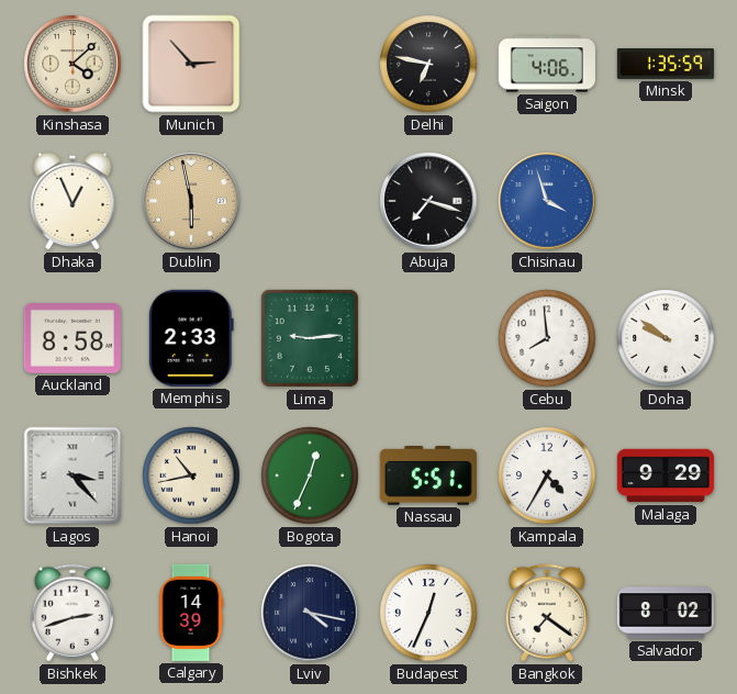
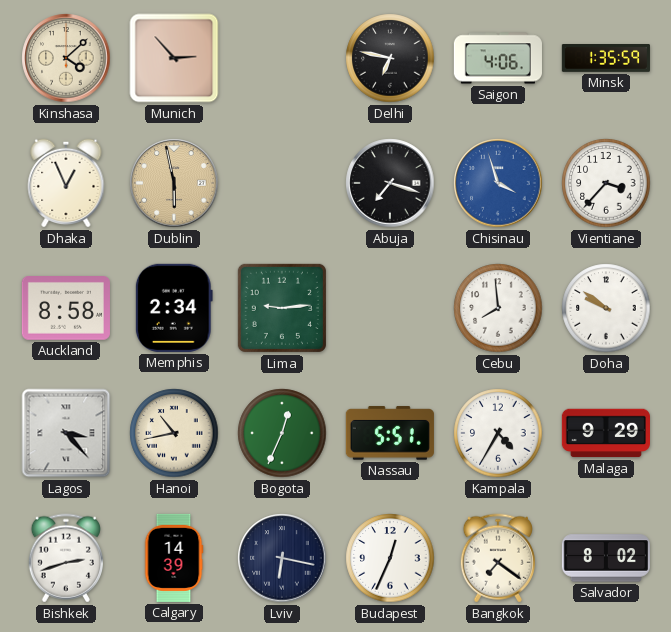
Vientiane: none -> 3:37 (606, 183)
Memphis: 2:33 -> 2:34 (174, 308)
Lviv: 4:17 -> 6:17 (282, 558)
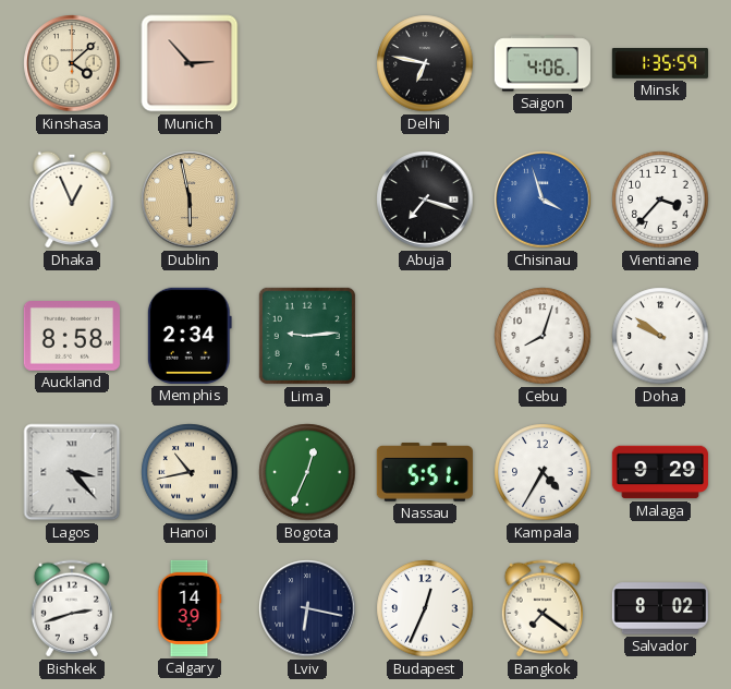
Cebu: 7:59 -> 8:03 (543, 336)
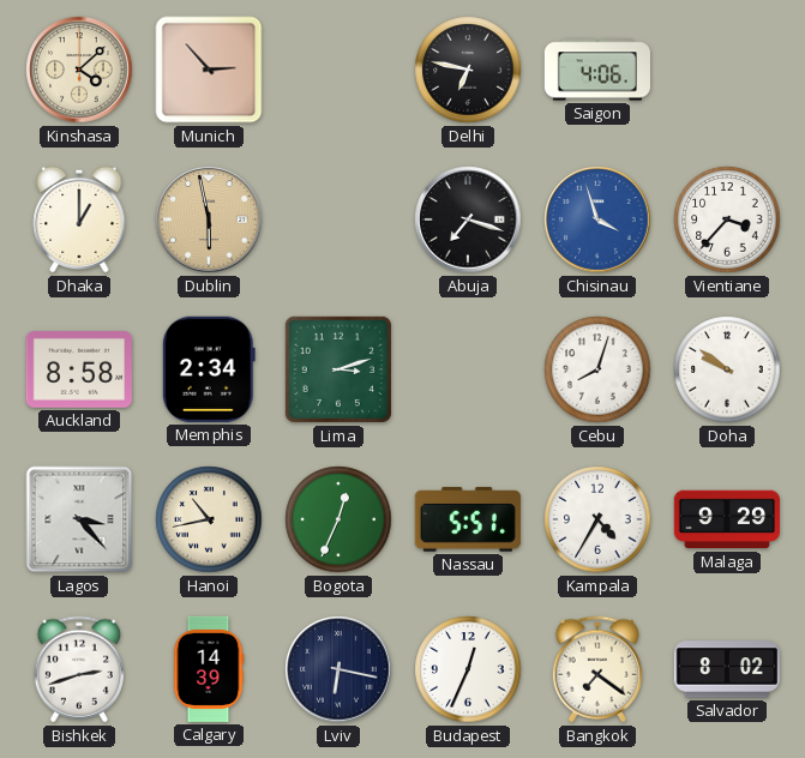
Minsk: 1:35 -> none (660, 64)
Dhaka: 12:56 -> 1:00 (79, 219)
Lima: 9:14 -> 3:12 (338, 369)
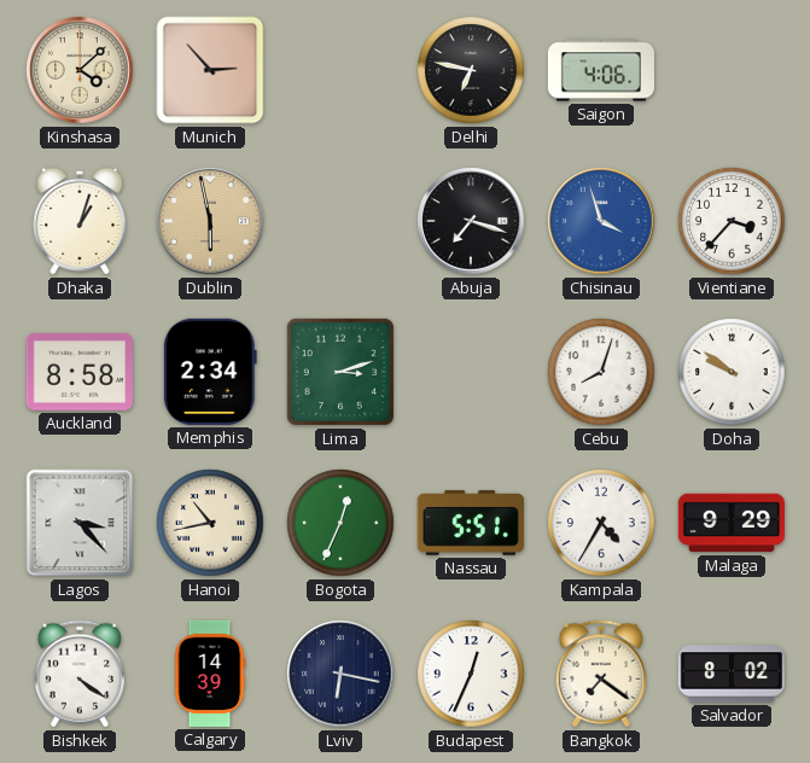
Dhaka: 1:00 -> 1:03 (80, 221)
Bishkek: 2:42 -> 4:21 (80, 674)
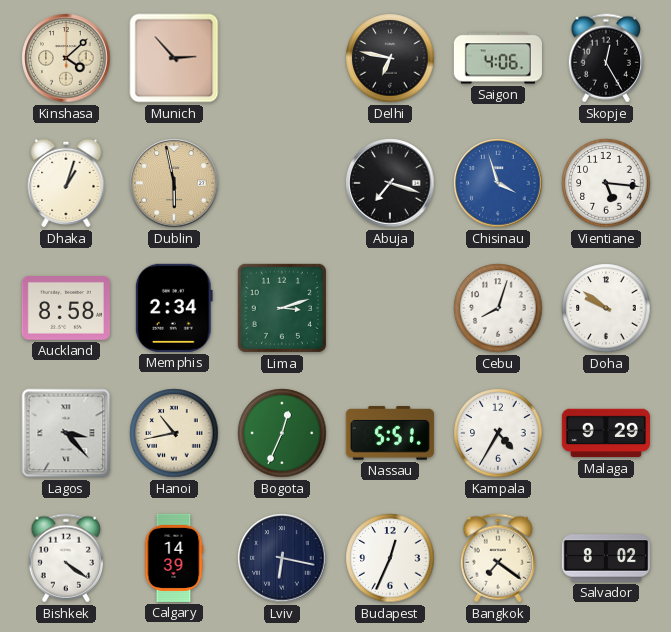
Skopje: none -> 12:25 (606, 58)
Vientiane: 3:37 -> 5:16 (606, 183)
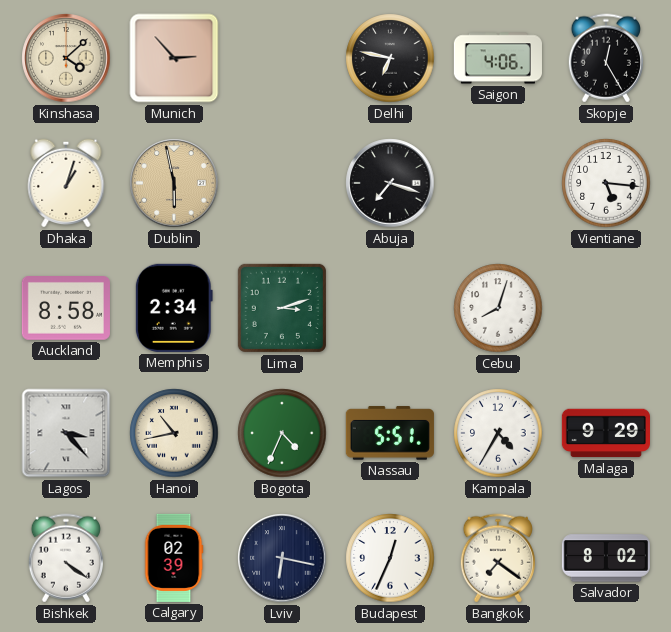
Chisinau: 3:57 -> none (498, 183)
Doha: 9:51 -> none (606, 308)
Bogota: 12:34 -> 4:34 (282, 433)
Calgary: 14:39 -> 02:39 (174, 558)
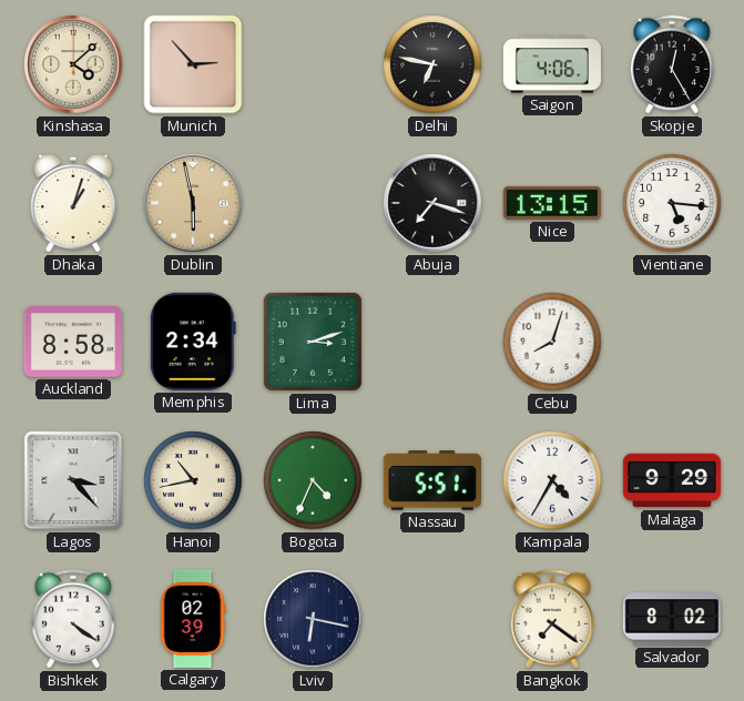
Nice: none -> 13:15 (552, 203)
Budapest: 12:34 -> none (390, 558)
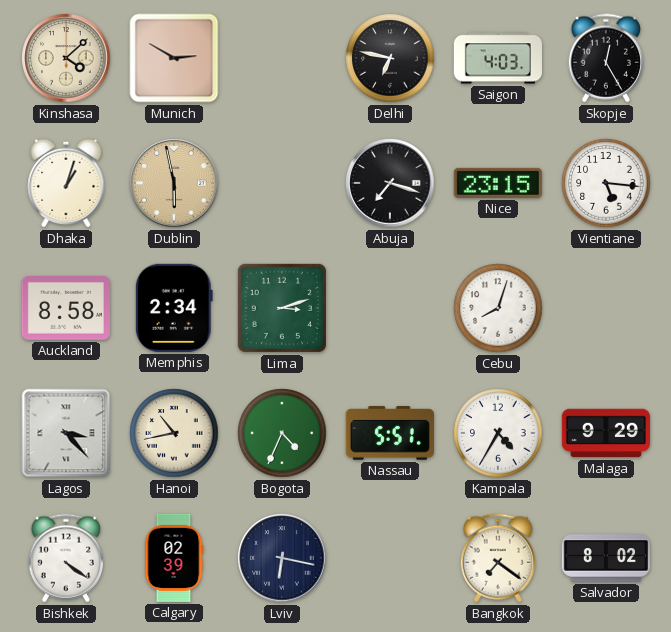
Munich: 2:53 -> 2:50 (174, 58)
Saigon: 4:06 -> 4:03 (498, 58)
Nice: 13:15 -> 23:15 (498, 183)
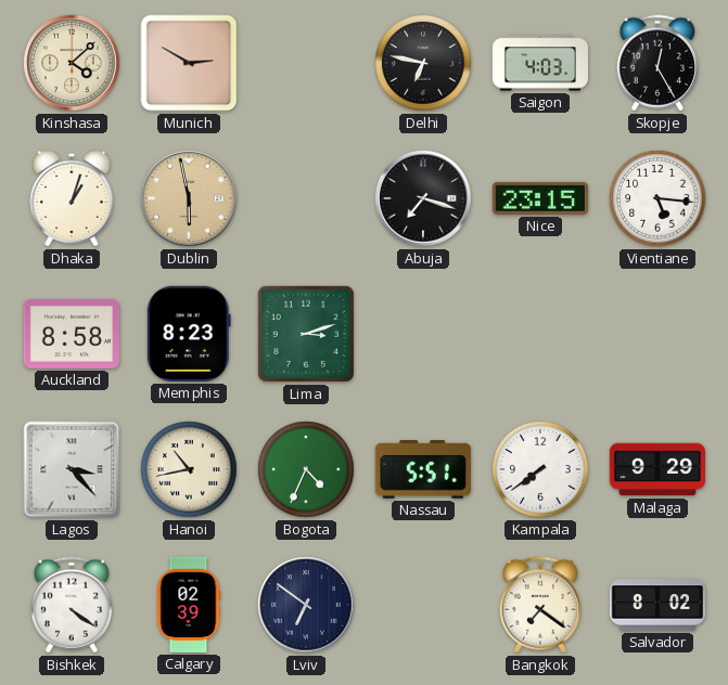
Memphis: 2:34 -> 8:23 (189, 334)
Cebu: 8:03 -> none (498, 308)
Kampala: 4:35 -> 7:39 (540, 469)
Lviv: 6:17 -> 6:51 (306, 605)
